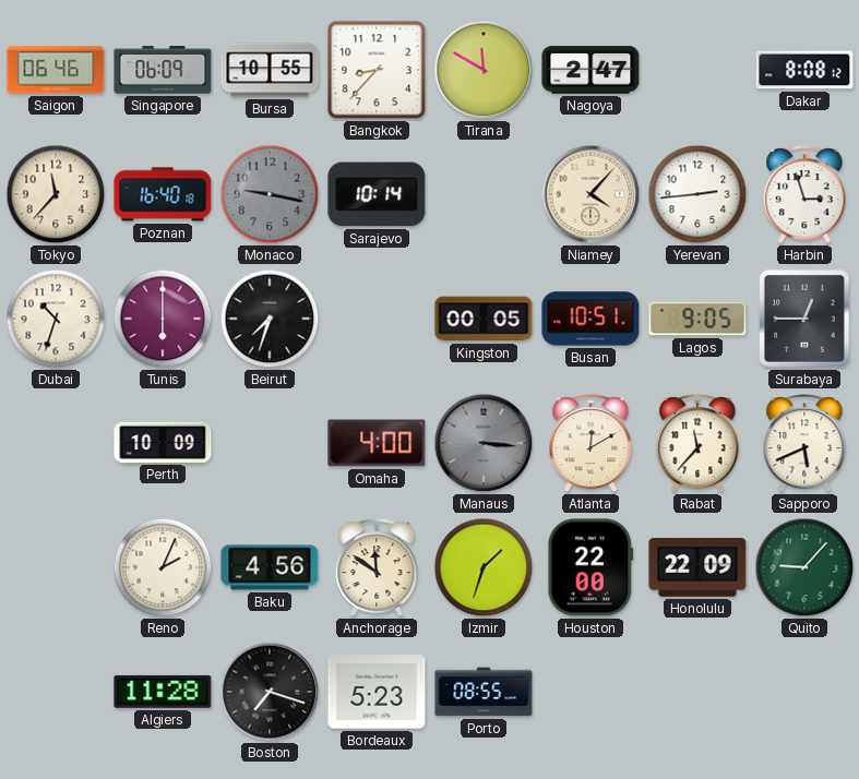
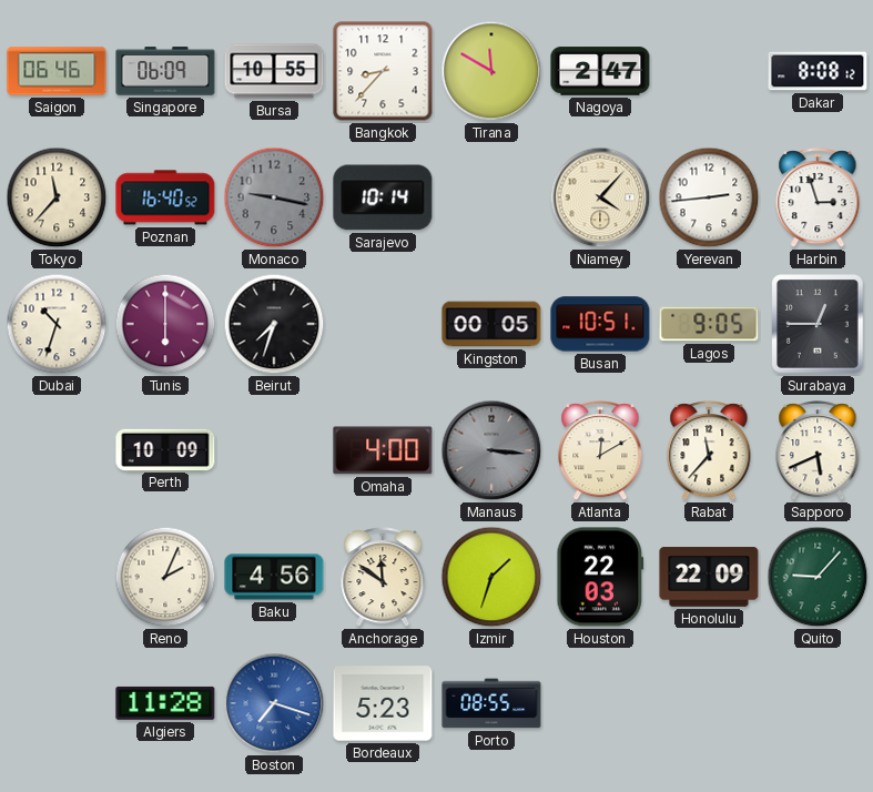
Poznan: 16:40:18 -> 16:40:52 (165, 197)
Houston: 22:00 -> 22:03 (600, 577)
Boston dial: black -> blue (274, 703)
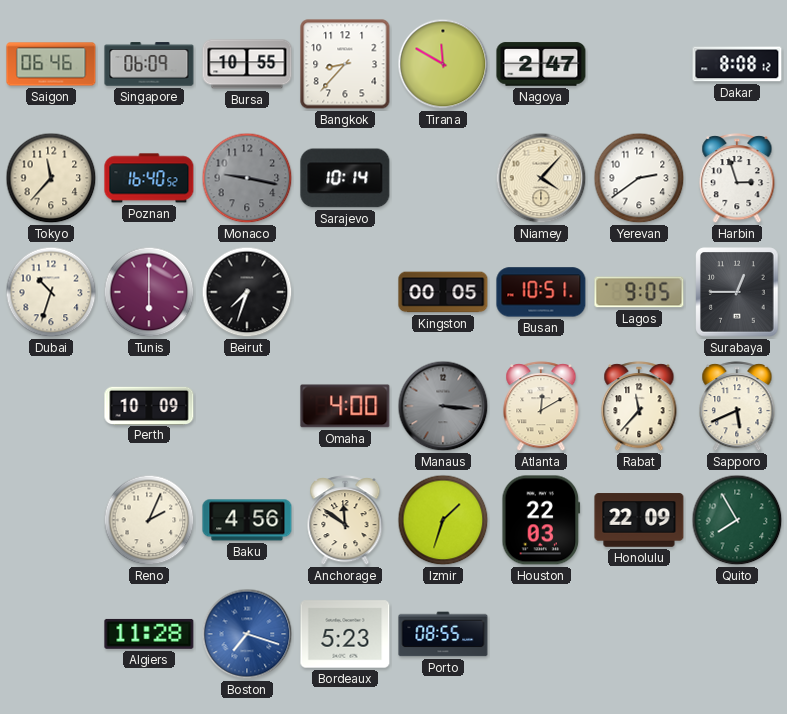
Yerevan: 2:44 -> 2:39 (639, 178)
Quito: 9:07 -> 7:55 (737, 520)
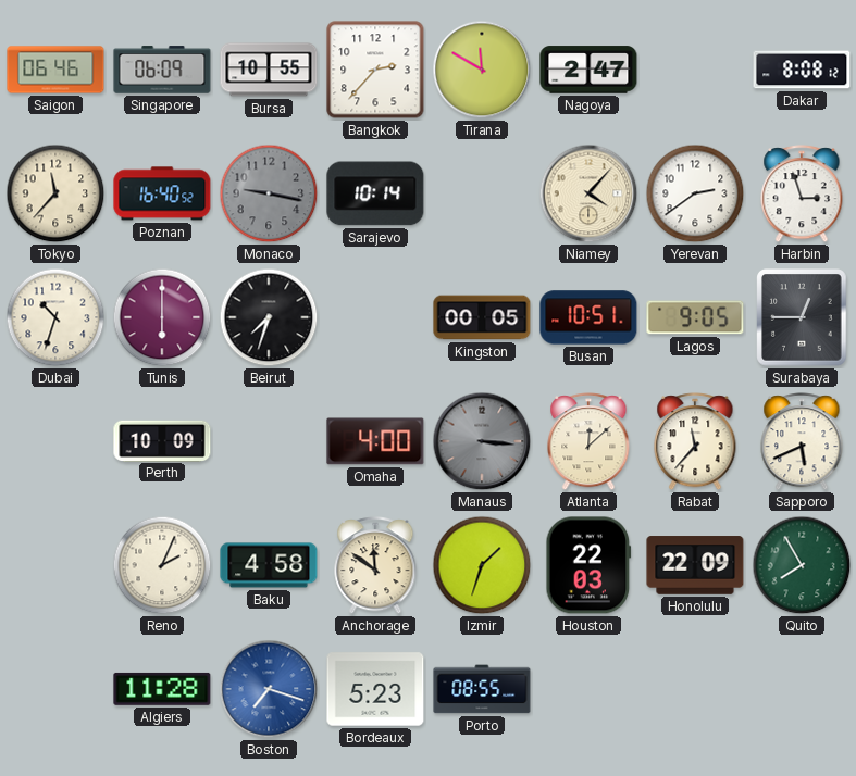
Bangkok: 8:37 -> 2:37 (375, 70)
Atlanta: 12:10 -> 12:08 (588, 442)
Baku: 4:56 -> 4:58 (269, 565)
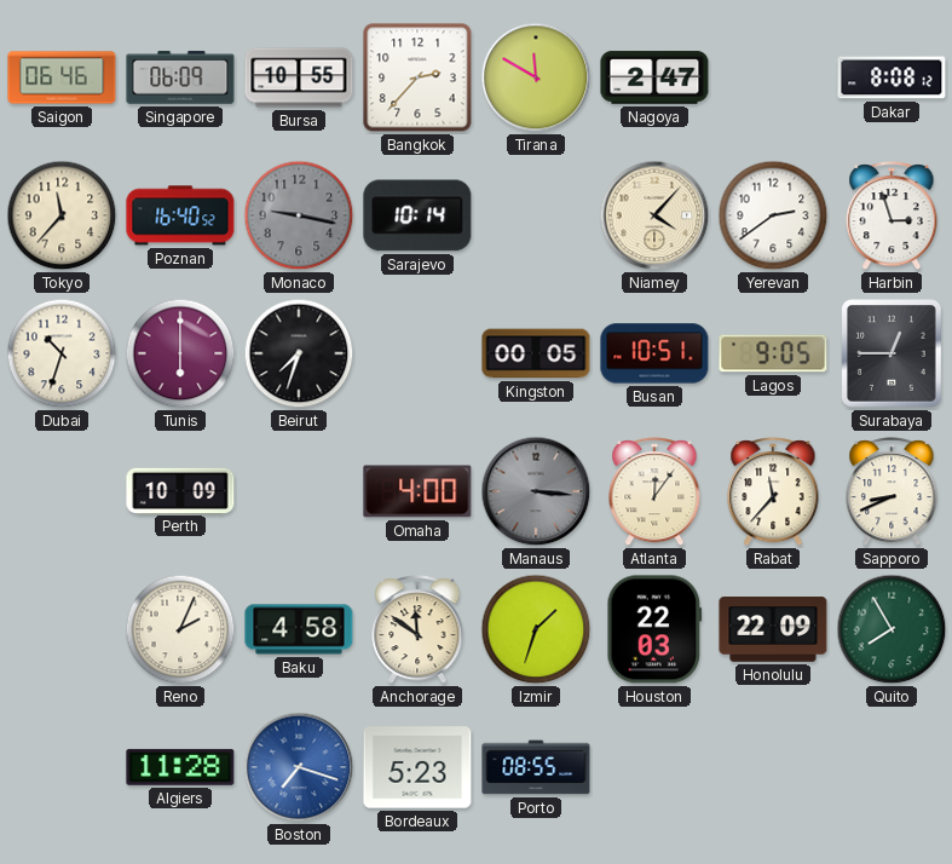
Atlanta: 12:08 -> 12:06 (654, 493)
Sapporo: 5:41 -> 8:41 (892, 493)
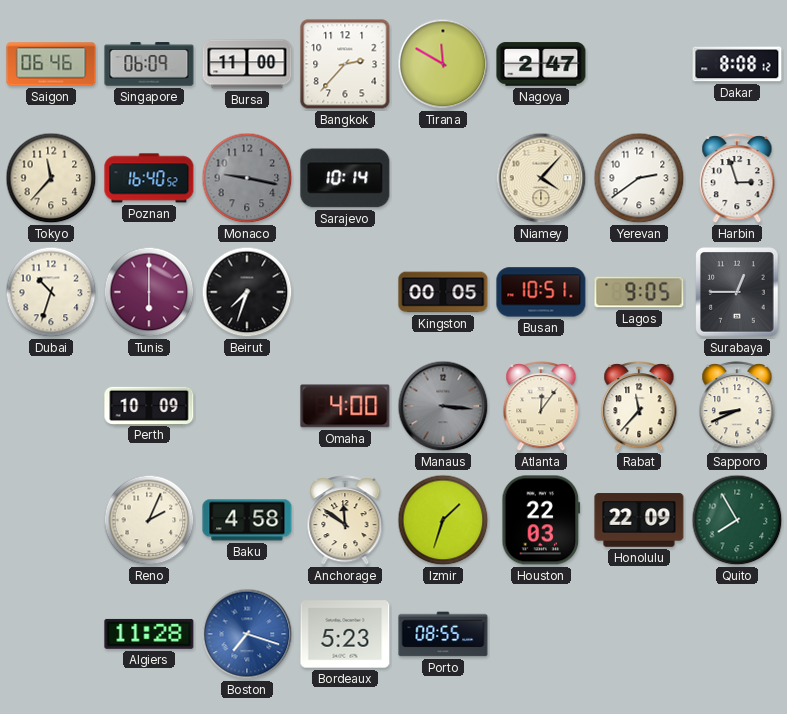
Bursa: 10:55 -> 11:00 (247, 64)
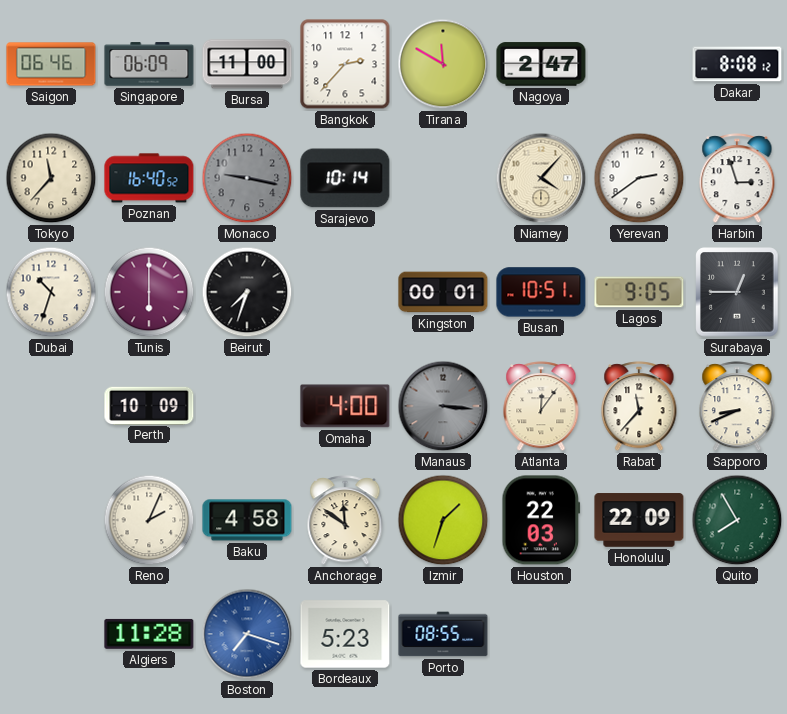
Kingston: 00:05 -> 00:01 (443, 292)
